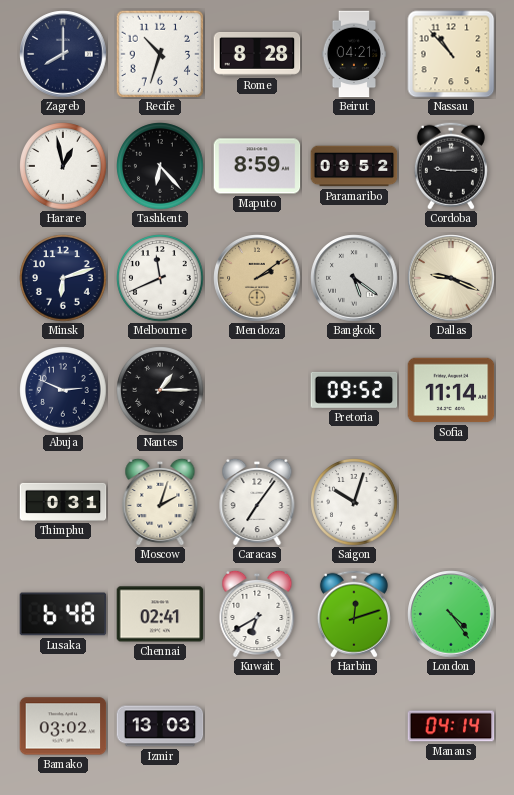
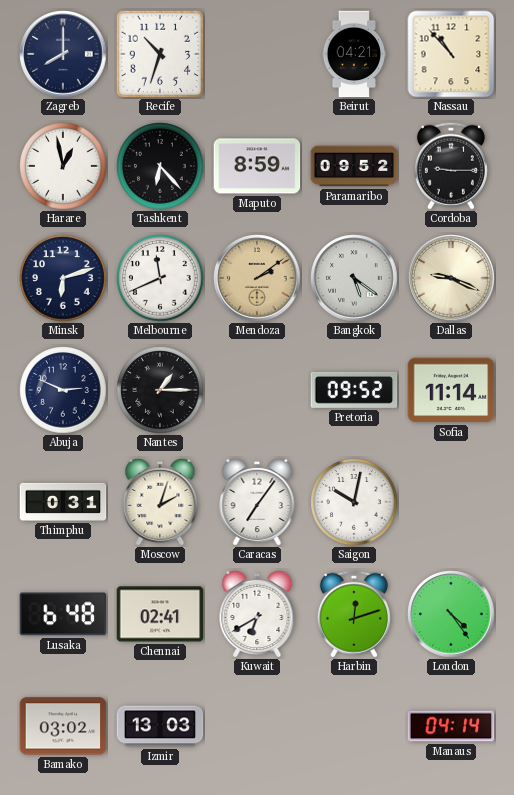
Rome: 8:28 -> none (257, 54)
Saigon: 10:03 -> 10:02 (354, 502)
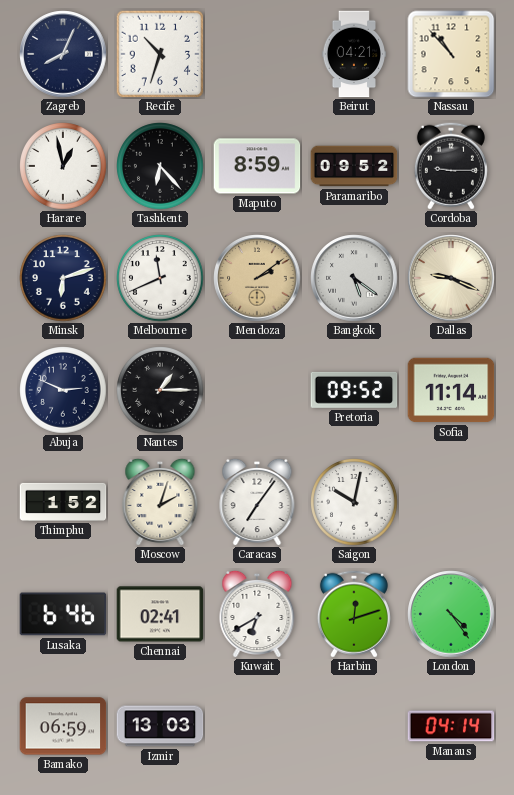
Zagreb: 8:00 -> 8:04 (63, 54)
Thimphu: 0:31 -> 1:52 (63, 502)
Lusaka: 6:48 -> 6:46 (63, 614)
Bamako: 03:02 -> 06:59 (63, 726)
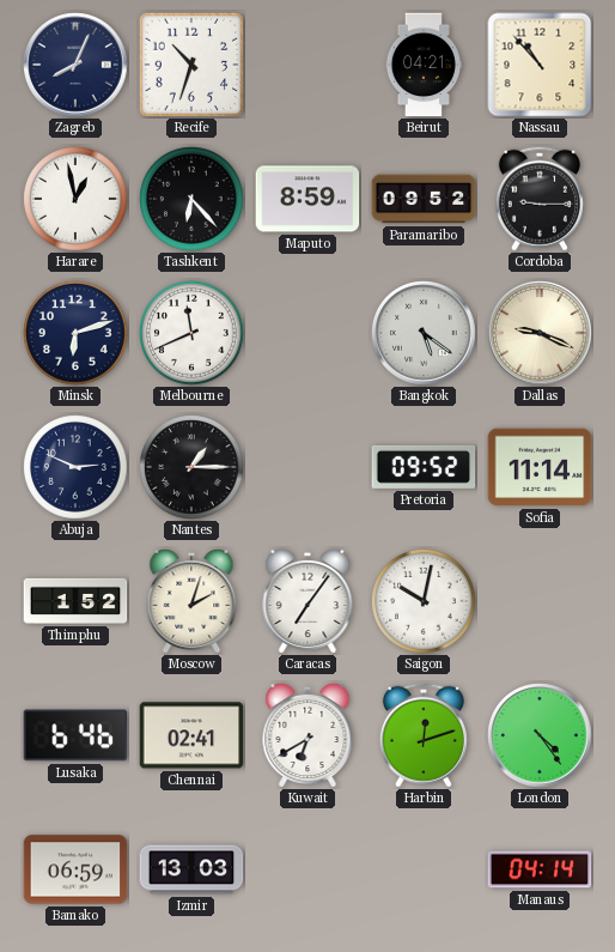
Mendoza: 2:09 -> none (257, 278)
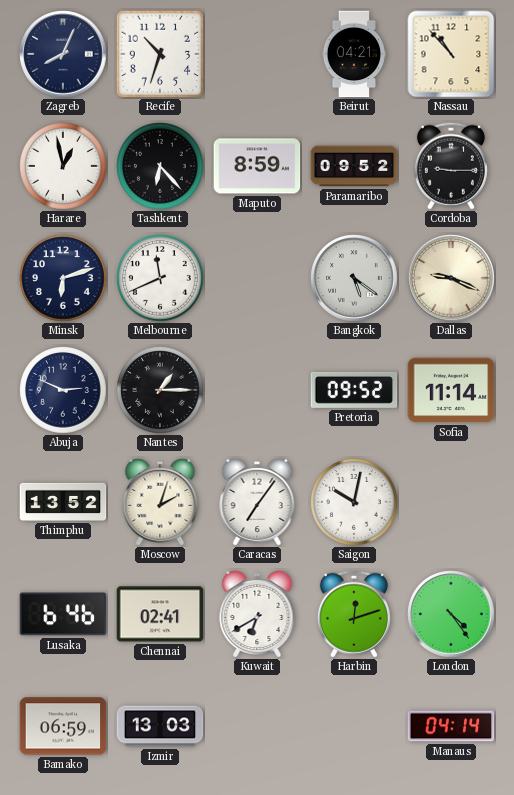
Thimphu: 1:52 -> 13:52 (63, 502)
